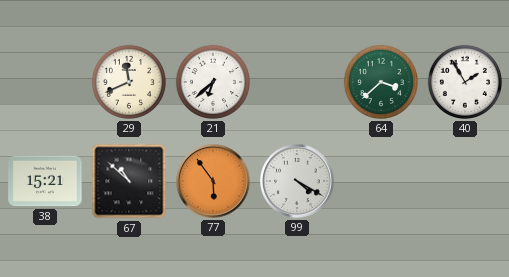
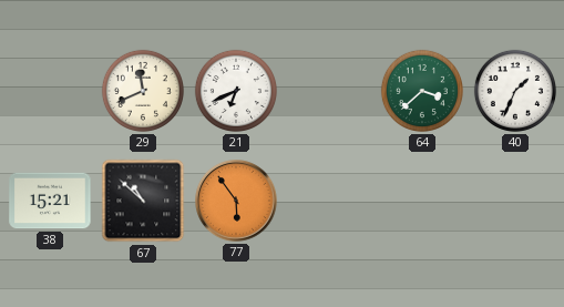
21: 6:38 -> 6:41 (236, 91)
40: 1:55 -> 1:34 (515, 91)
99: 4:20 -> none (297, 181)
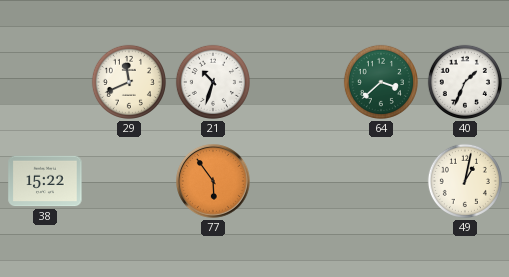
21: 6:41 -> 10:33 (213, 82)
38: 15:21 -> 15:22 (45, 181)
67: 10:52 -> none (143, 201)
49: none -> 1:02 (465, 181)
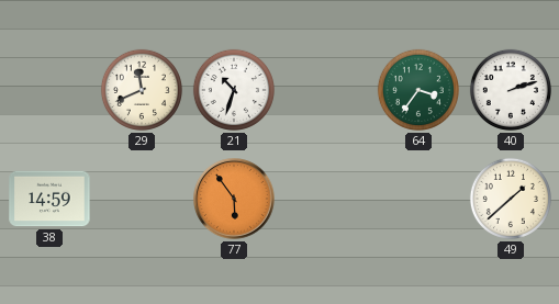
64: 3:38 -> 3:36 (418, 90)
40: 1:34 -> 2:12 (511, 90)
38: 15:22 -> 14:59 (49, 199)
49: 1:02 -> 1:38 (511, 199)
